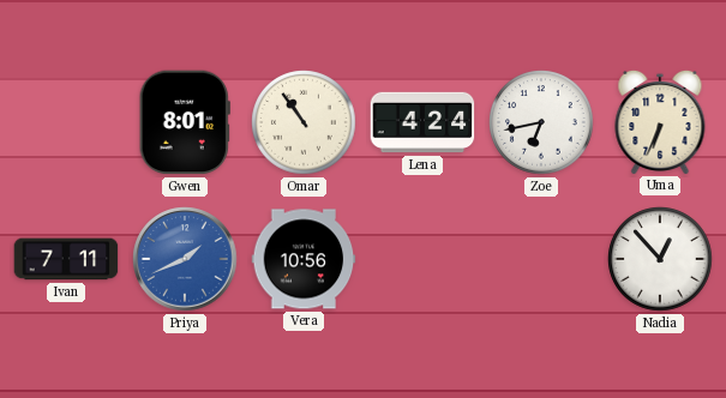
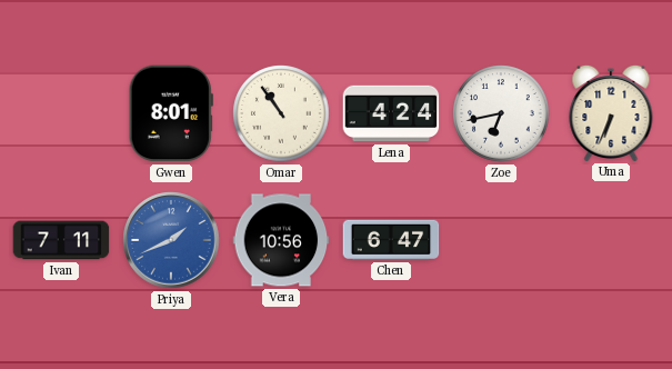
Chen: none -> 6:47 (391, 240)
Nadia: 12:53 -> none (660, 259)
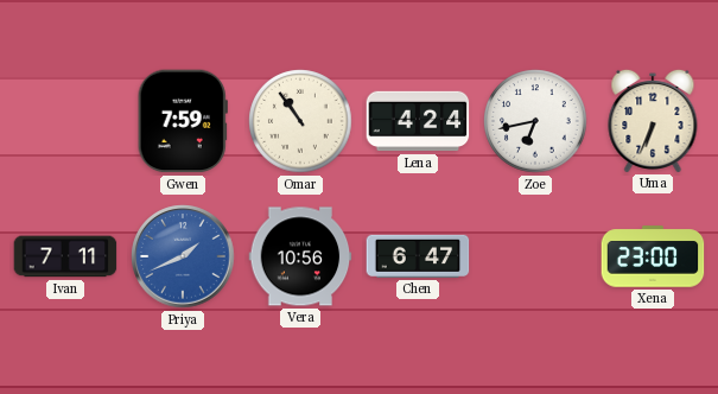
Gwen: 8:01 -> 7:59 (183, 121)
Xena: none -> 23:00 (653, 256)
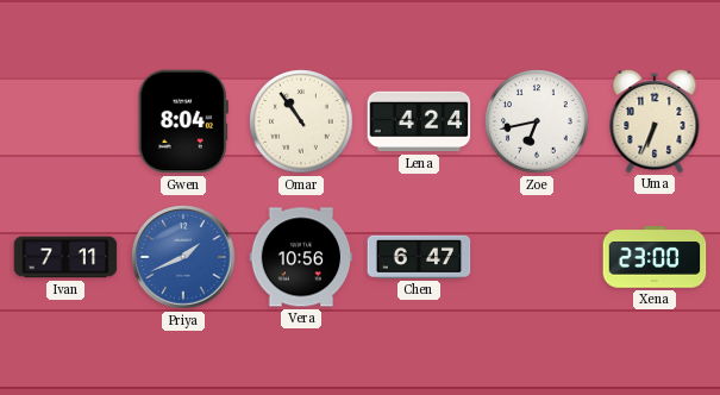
Gwen: 7:59 -> 8:04 (183, 121)
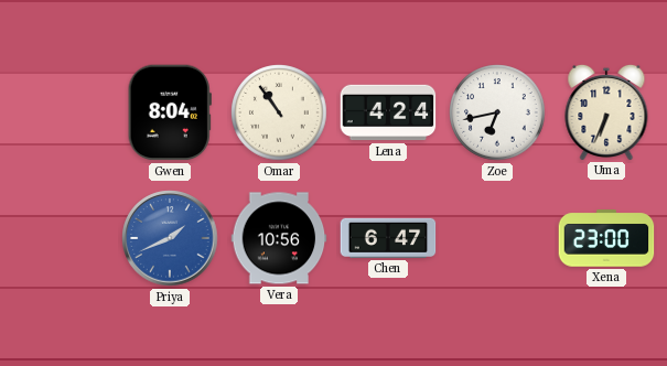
Ivan: 7:11 -> none (65, 257)
